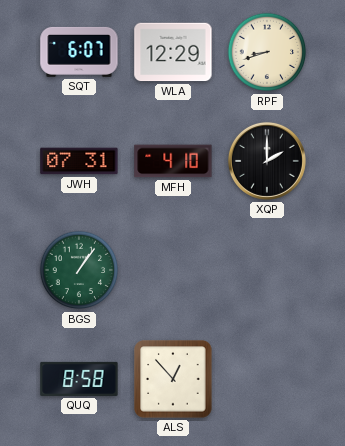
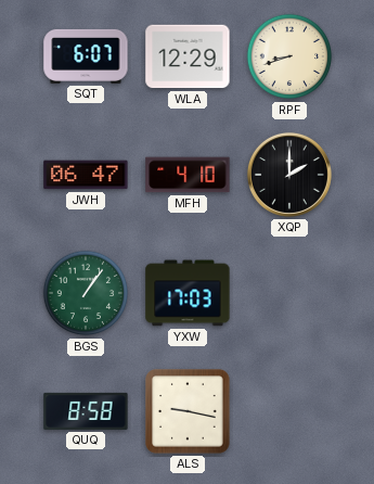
JWH: 07:31 -> 06:47 (86, 175)
YXW: none -> 17:03 (188, 293)
ALS: 12:53 -> 9:17 (188, 411)
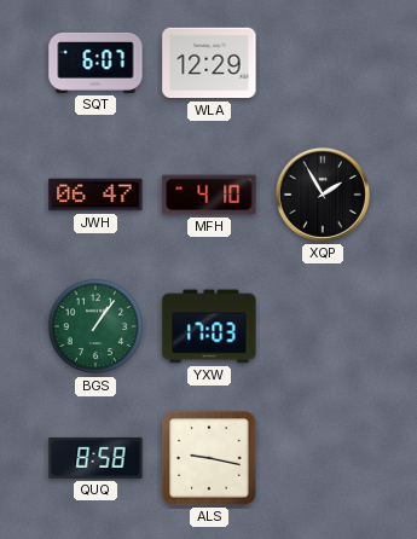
RPF: 8:42 -> none (289, 56)
XQP: 2:00 -> 1:55 (323, 195)
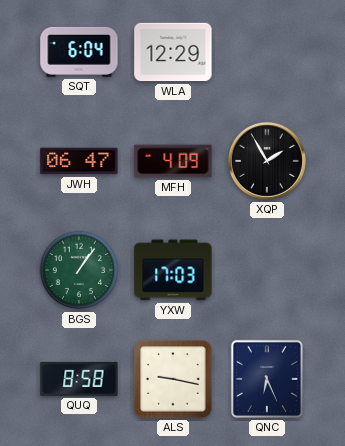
SQT: 6:07 -> 6:04 (79, 52)
MFH: 4:10 -> 4:09 (173, 161)
QNC: none -> 6:26 (267, 379)
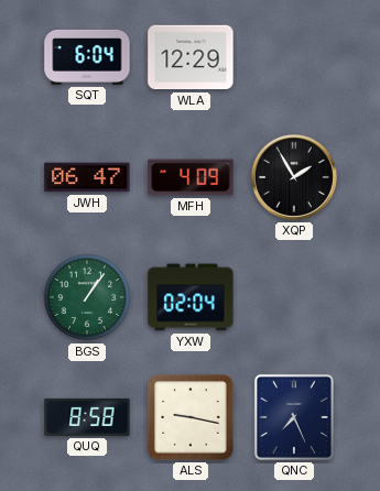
YXW: 17:03 -> 02:04 (191, 297)
QNC: 6:26 -> 7:26 (294, 417)
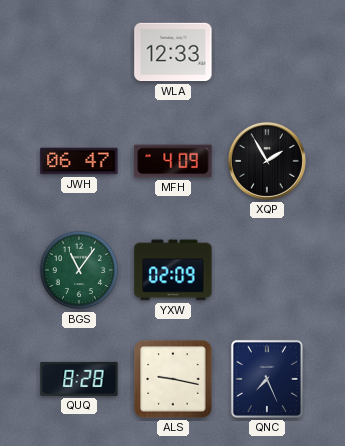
SQT: 6:04 -> none (87, 57)
WLA: 12:29 -> 12:33 (173, 52)
BGS: 1:06 -> 11:06 (79, 270)
YXW: 02:04 -> 02:09 (173, 270)
QUQ: 8:58 -> 8:28 (79, 379)
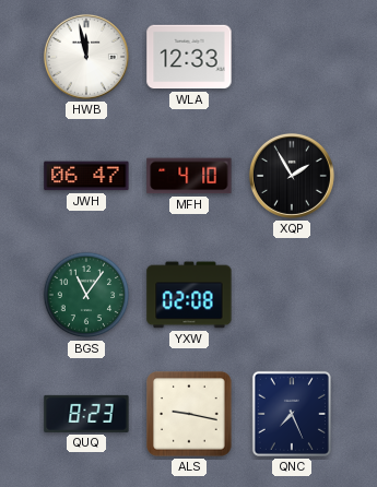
HWB: none -> 11:58 (86, 57)
MFH: 4:09 -> 4:10 (189, 176)
YXW: 02:09 -> 02:08 (189, 295)
QUQ: 8:28 -> 8:23 (86, 414)
